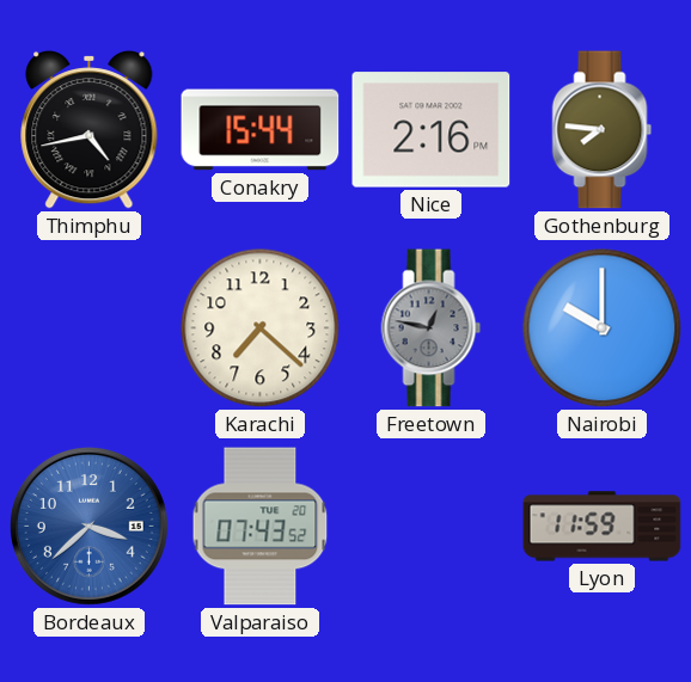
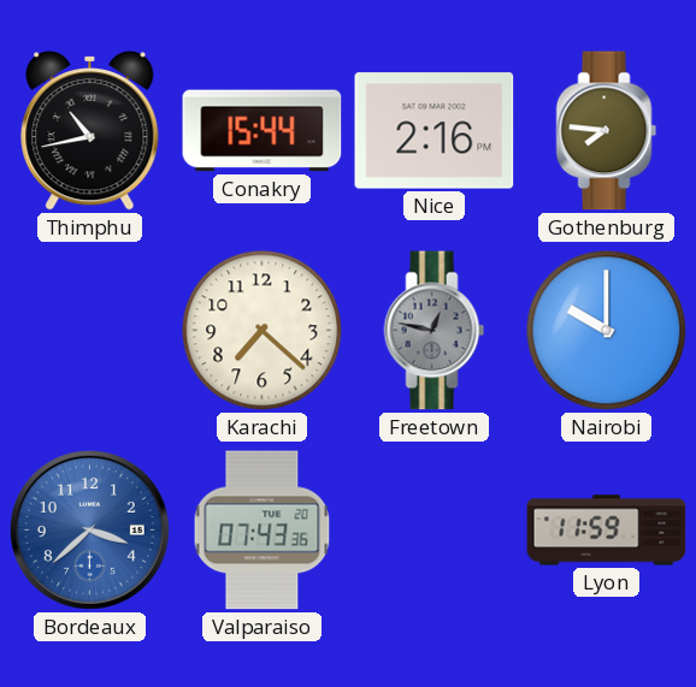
Thimphu: 4:43 -> 10:43 (90, 130)
Valparaiso: 07:43:52 -> 07:43:36 (263, 531)
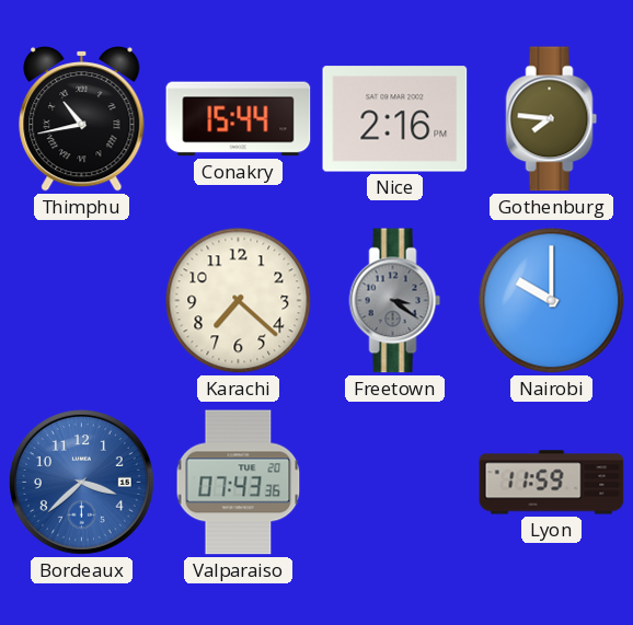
Freetown: 12:47 -> 3:21 (395, 301)
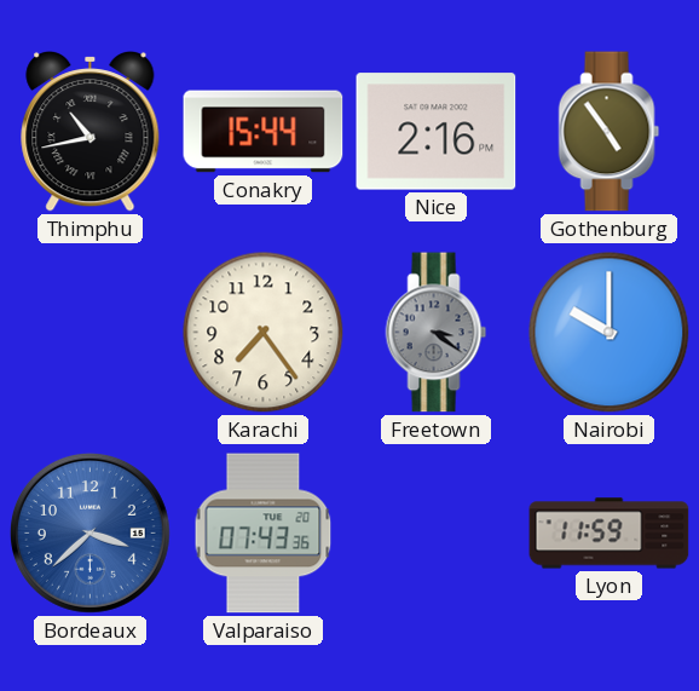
Gothenburg: 7:46 -> 4:54 (610, 132)
Karachi: 7:22 -> 7:24 (264, 333)
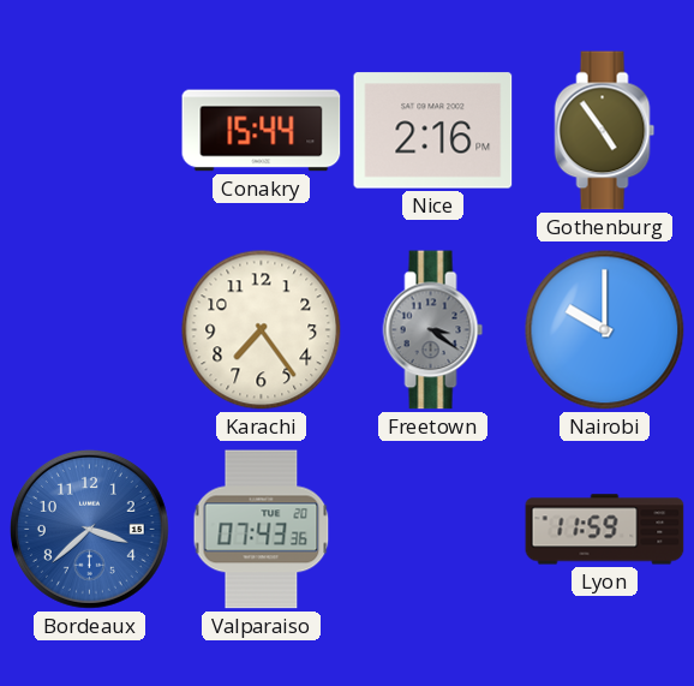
Thimphu: 10:43 -> none (91, 131)
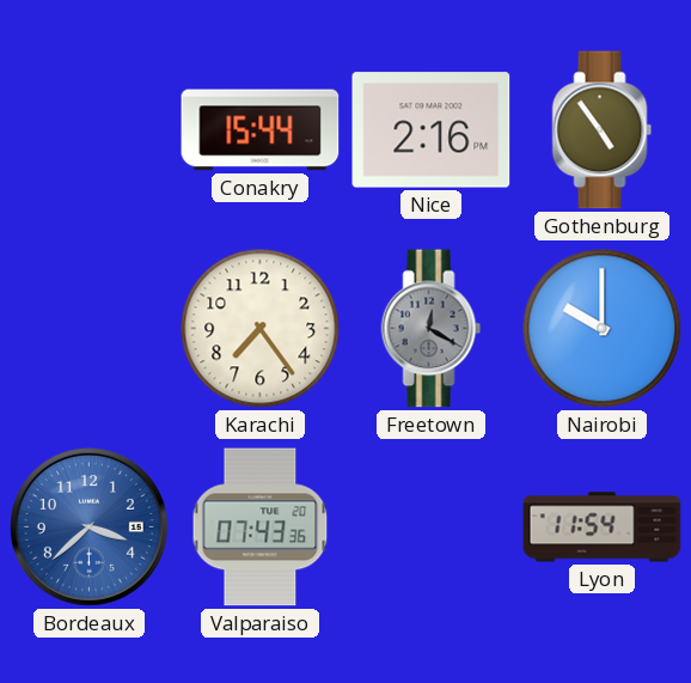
Freetown: 3:21 -> 12:20 (432, 329)
Lyon: 11:59 -> 11:54 (603, 528)
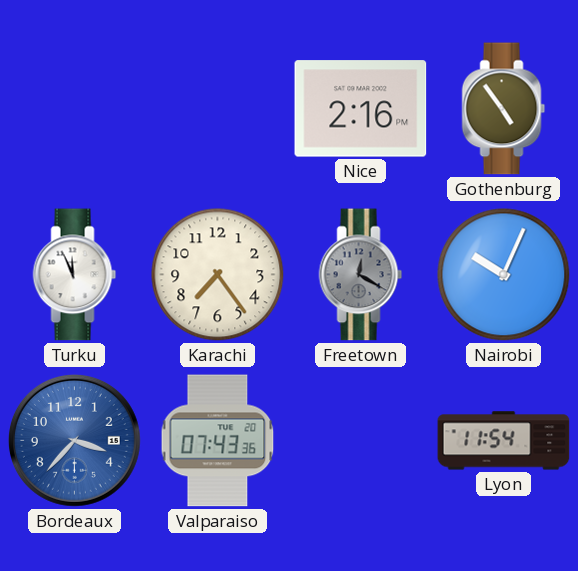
Conakry: 15:44 -> none (261, 130)
Turku: none -> 11:56 (75, 275)
Nairobi: 10:00 -> 10:04 (504, 275)
Bordeaux: 3:38 -> 3:37 (74, 440)
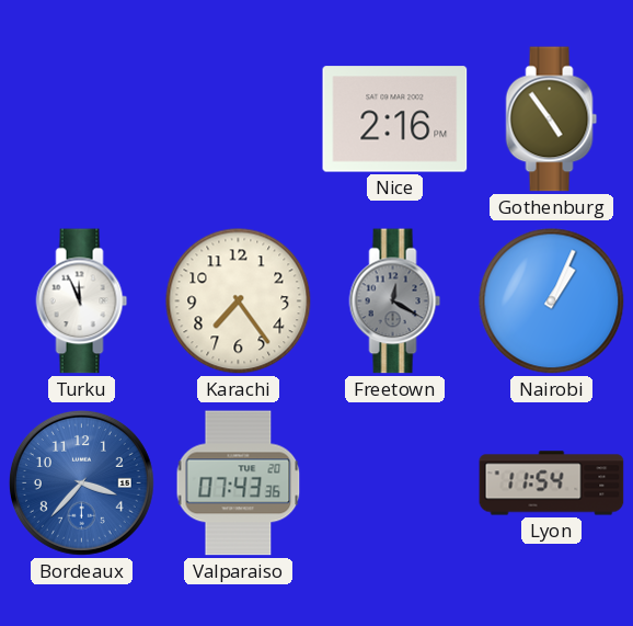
Nairobi: 10:04 -> 1:04 (552, 301)
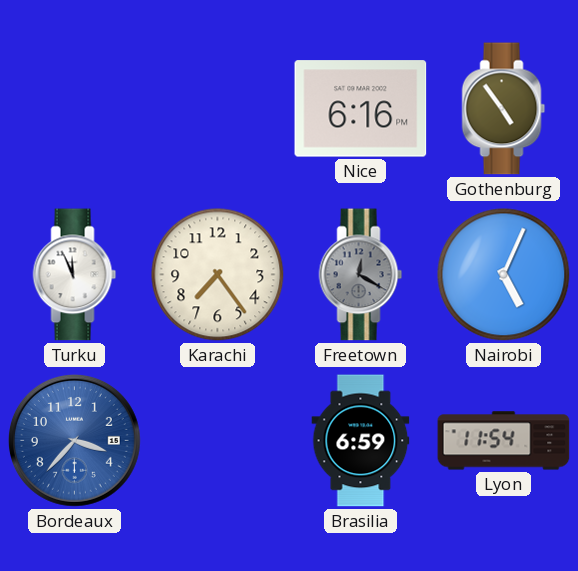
Nice: 2:16 -> 6:16 (361, 109)
Nairobi: 1:04 -> 5:04 (504, 275)
Valparaiso: 07:43 -> none (239, 483)
Brasilia: none -> 6:59 (361, 441)
